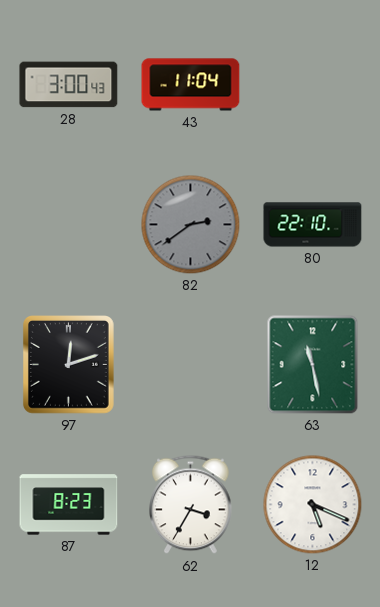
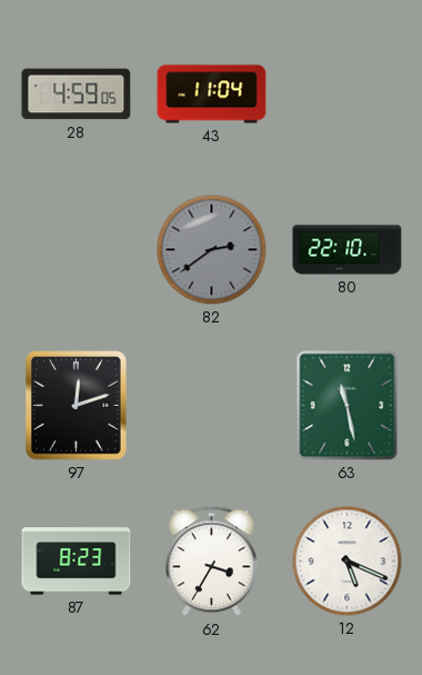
28: 3:00 -> 4:59 (77, 95)
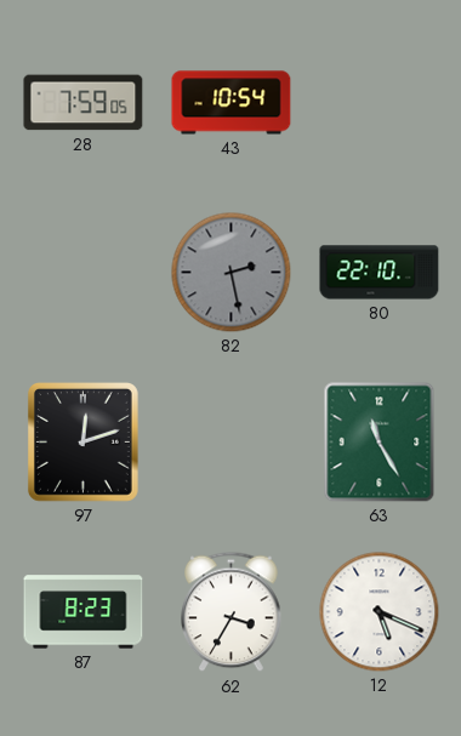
28: 4:59 -> 7:59 (84, 103)
43: 11:04 -> 10:54 (232, 103)
82: 2:39 -> 2:28 (232, 273)
63: 11:28 -> 11:25 (380, 443)
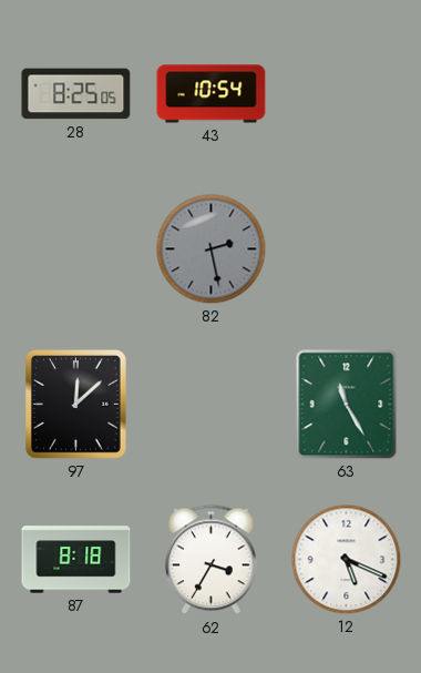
28: 7:59 -> 8:25 (76, 94)
80: 22:10 -> none (380, 273)
97: 12:12 -> 12:08 (75, 405)
87: 8:23 -> 8:18 (76, 560)
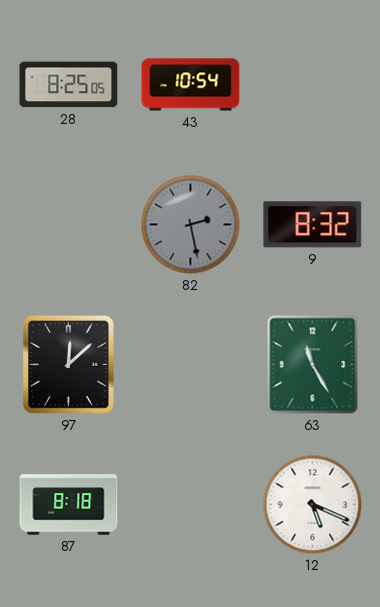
9: none -> 8:32 (313, 225)
62: 3:35 -> none (212, 560)
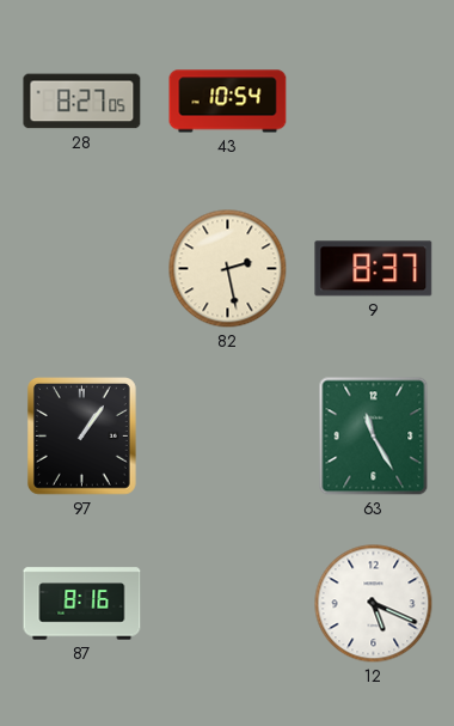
28: 8:25 -> 8:27 (82, 102)
82 dial: grey -> cream (228, 269)
9: 8:32 -> 8:37 (374, 269)
97: 12:08 -> 1:06 (81, 437)
87: 8:18 -> 8:16 (82, 604)
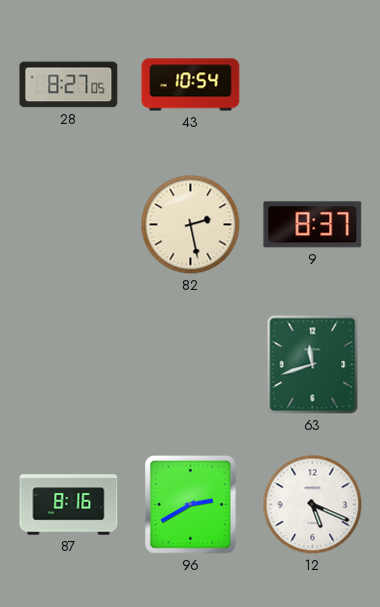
97: 1:06 -> none (81, 437)
63: 11:25 -> 11:42 (313, 365)
96: none -> 2:40 (190, 505)
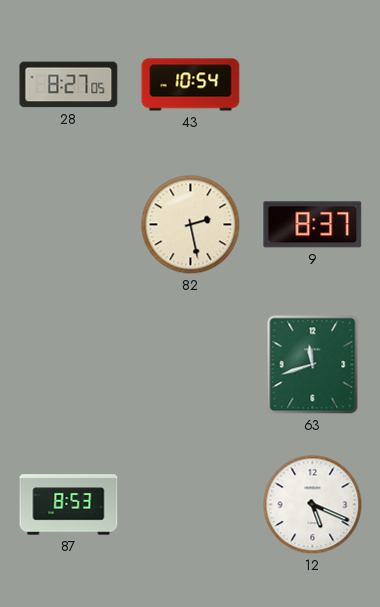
87: 8:16 -> 8:53 (69, 505)
96: 2:40 -> none (190, 505)
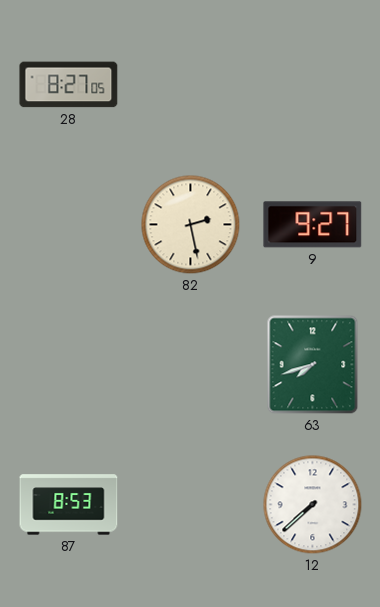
43: 10:54 -> none (191, 85)
9: 8:37 -> 9:27 (313, 225)
63: 11:42 -> 7:42 (313, 365)
12: 5:19 -> 7:38 (313, 505)
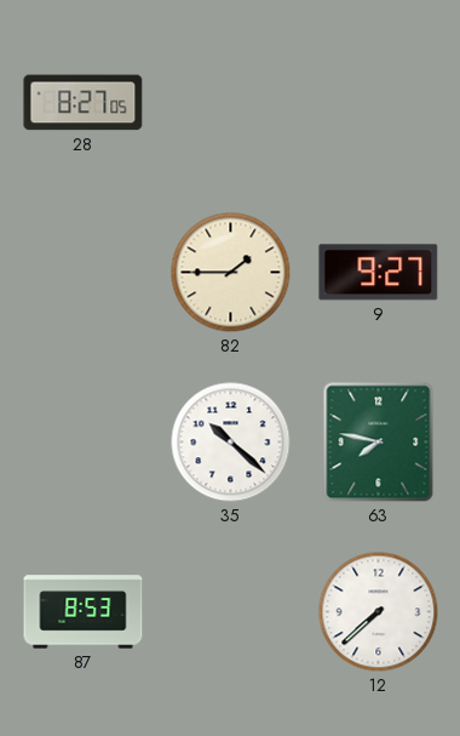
82: 2:28 -> 1:45 (231, 273)
35: none -> 10:22 (231, 443)
63: 7:42 -> 7:47 (379, 443)
